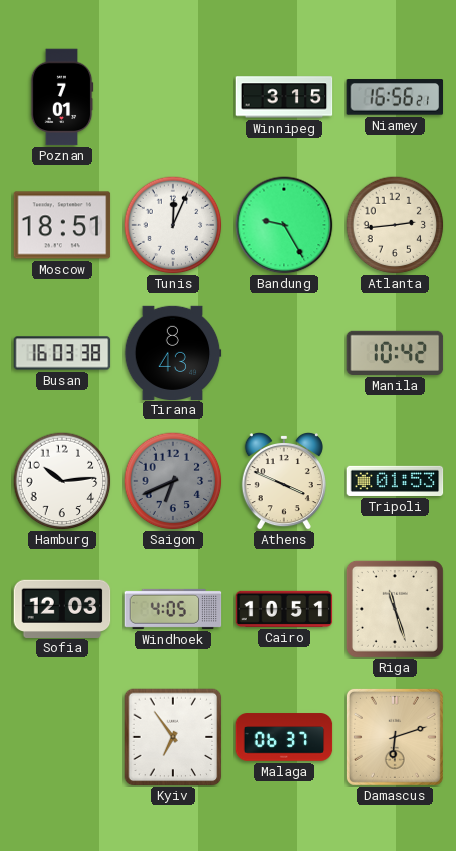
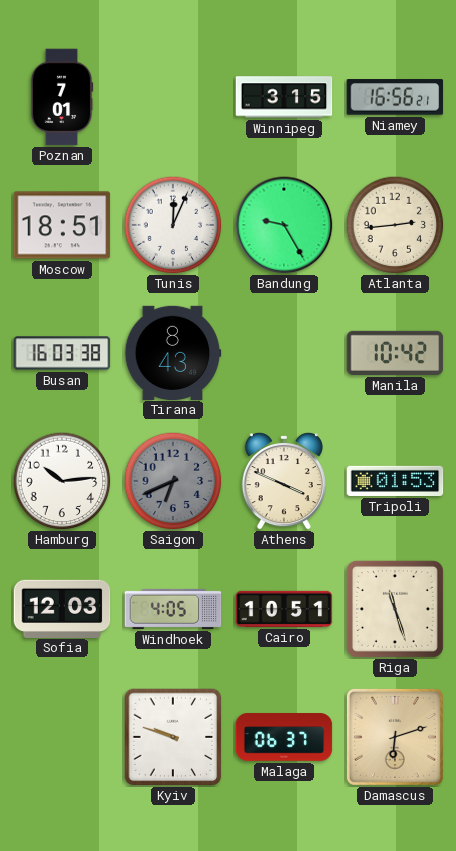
Kyiv: 6:54 -> 9:48 (173, 737)
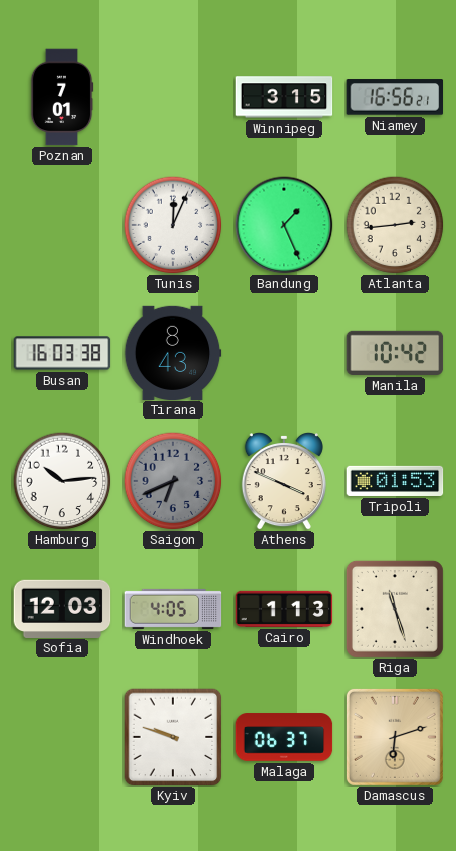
Moscow: 18:51 -> none (62, 225)
Bandung: 9:25 -> 1:26 (284, 225)
Cairo: 10:51 -> 1:13 (284, 609)
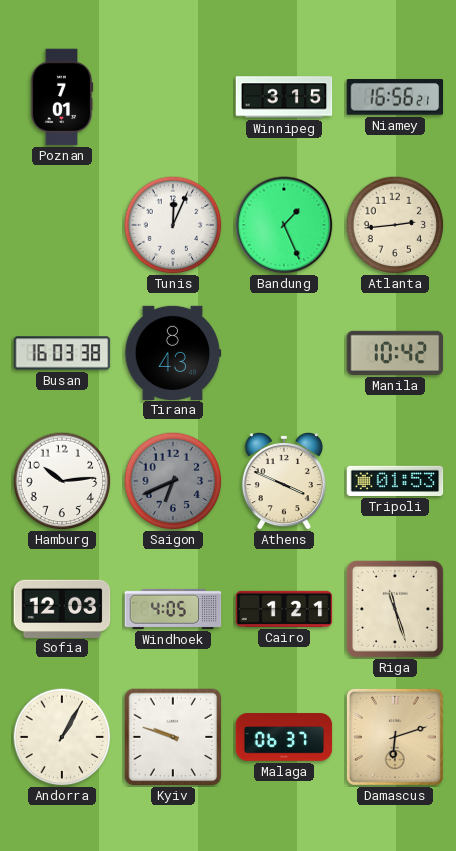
Cairo: 1:13 -> 1:21 (284, 609)
Andorra: none -> 1:05 (62, 737)
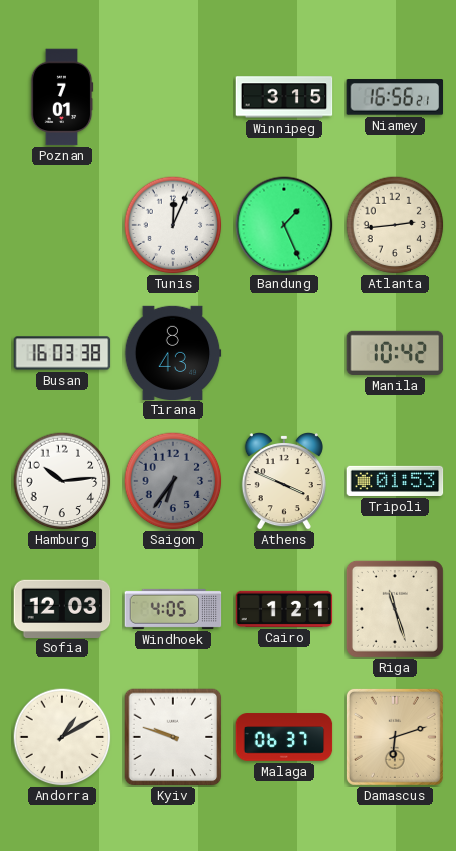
Saigon: 6:41 -> 6:36 (173, 481)
Andorra: 1:05 -> 1:10 (62, 737)
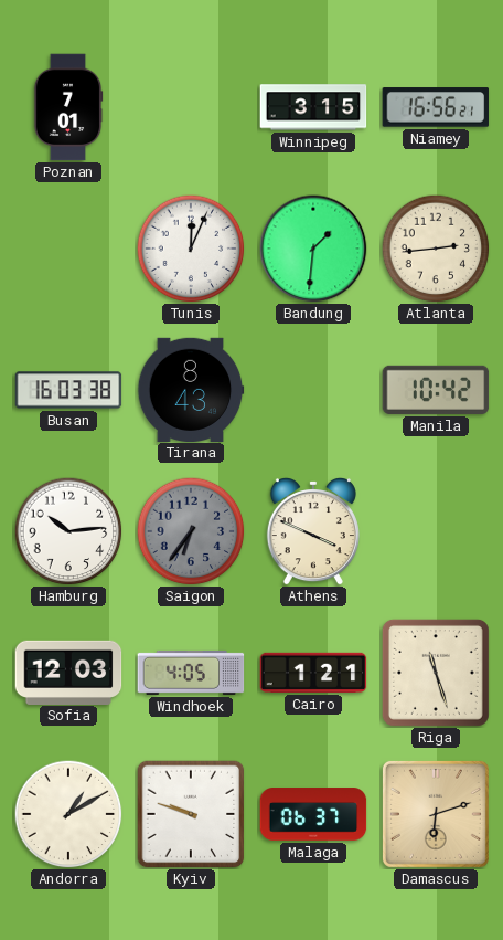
Bandung: 1:26 -> 1:31 (313, 249)
Tripoli: 01:53 -> none (395, 481)
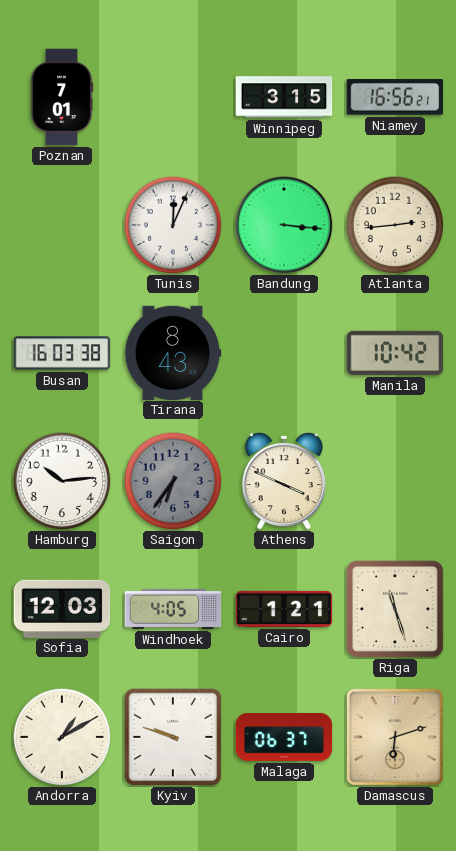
Bandung: 1:31 -> 3:16 (284, 225)
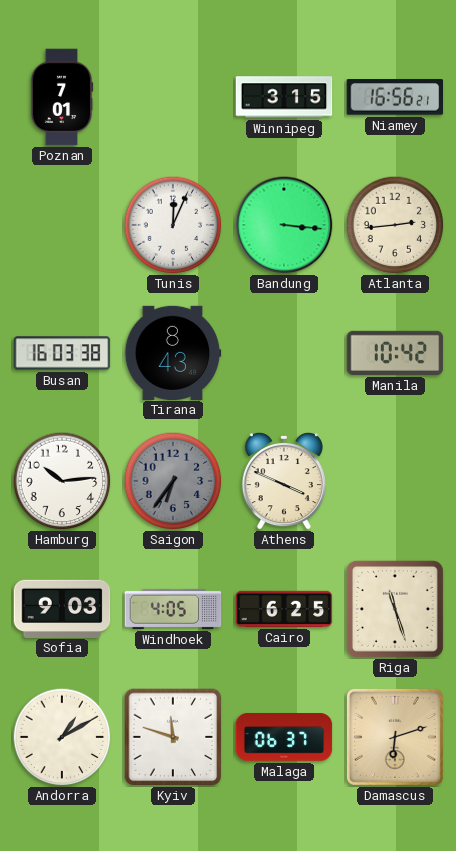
Sofia: 12:03 -> 9:03 (62, 608)
Cairo: 1:21 -> 6:25 (284, 609)
Kyiv: 9:48 -> 11:48 (173, 737)
